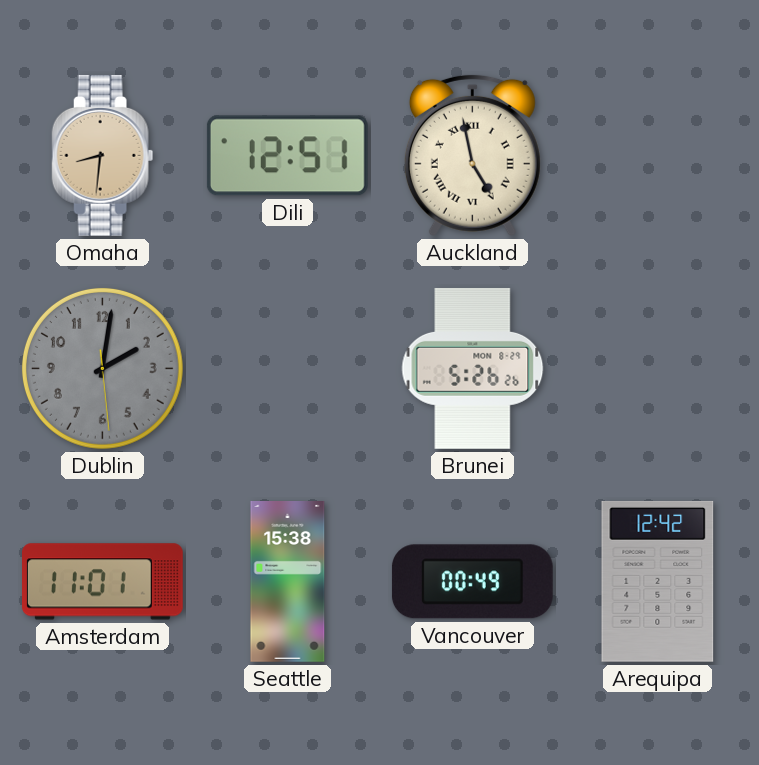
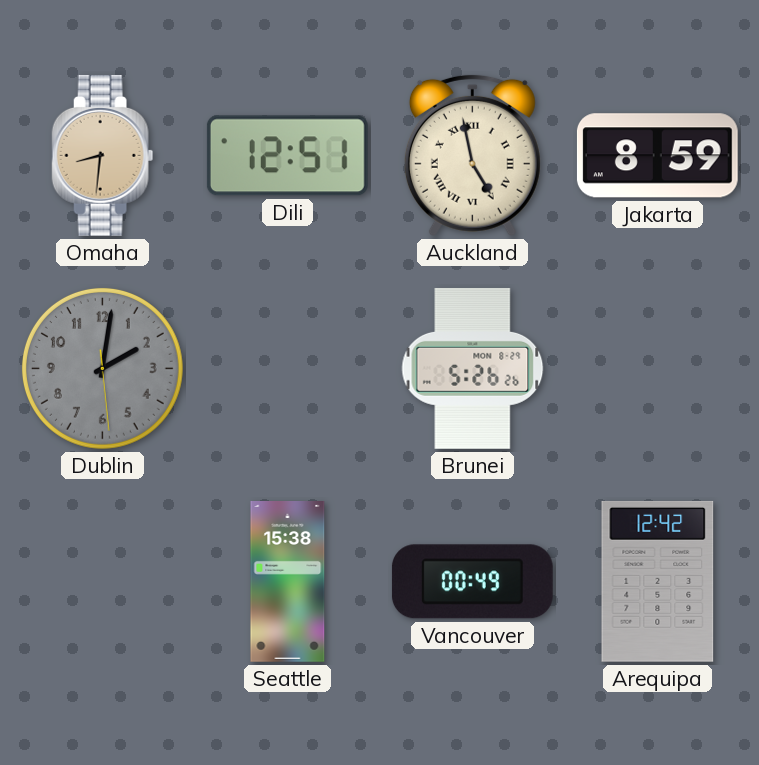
Jakarta: none -> 8:59 (657, 156)
Amsterdam: 11:01 -> none (103, 582)
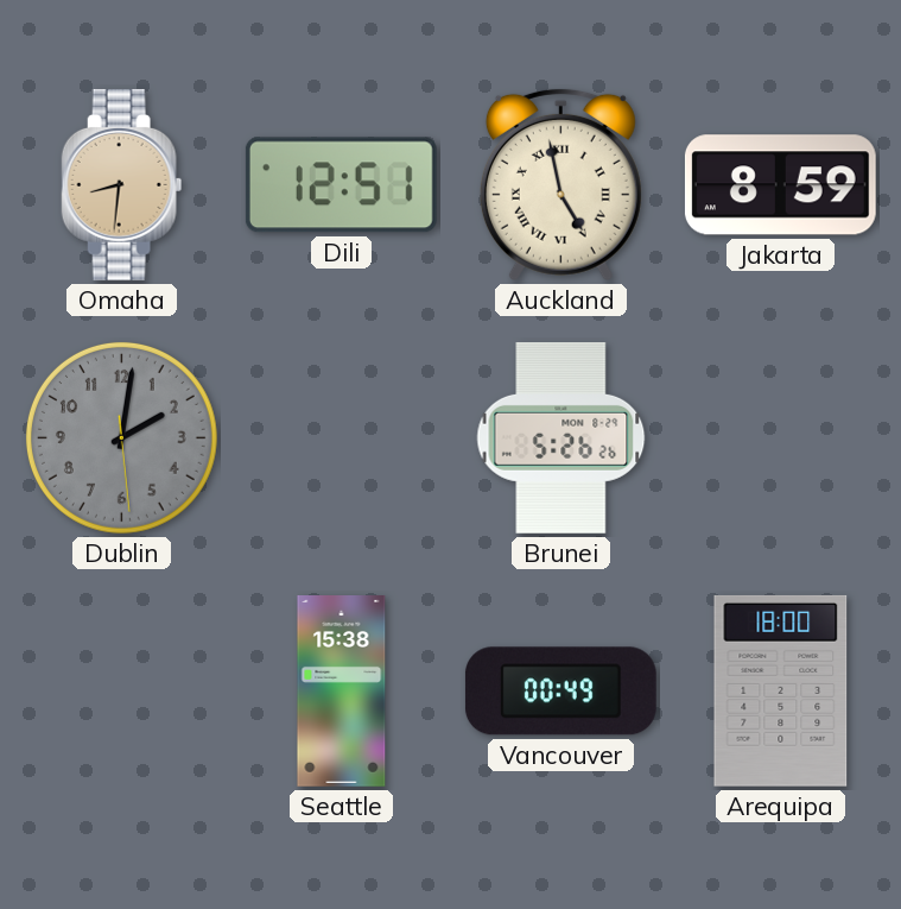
Arequipa: 12:42 -> 18:00 (781, 690)
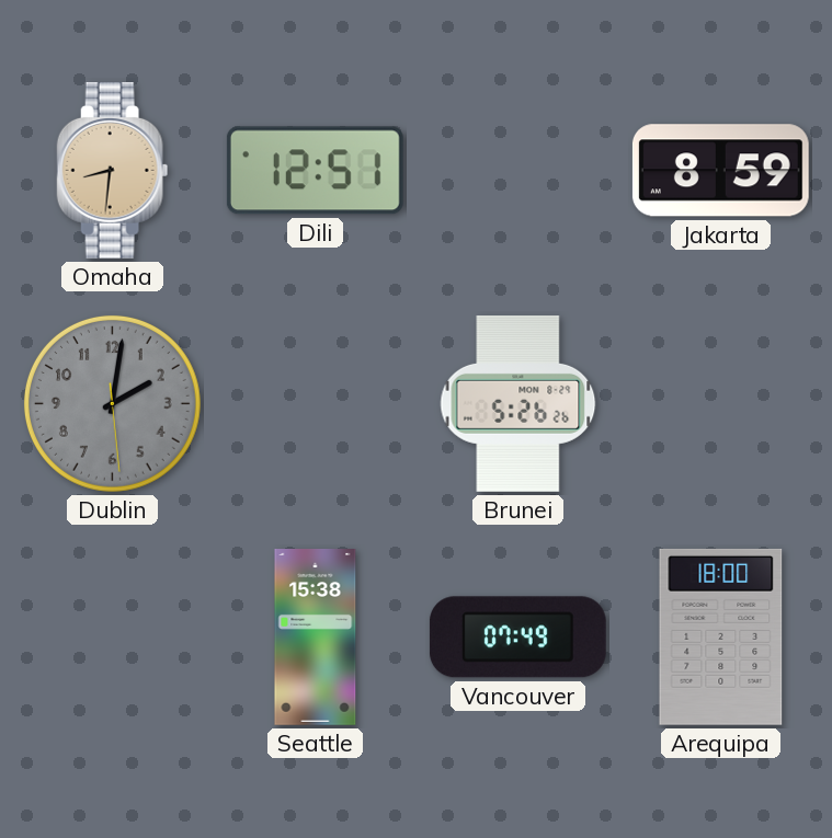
Auckland: 4:58 -> none (560, 184)
Vancouver: 00:49 -> 07:49 (517, 638)
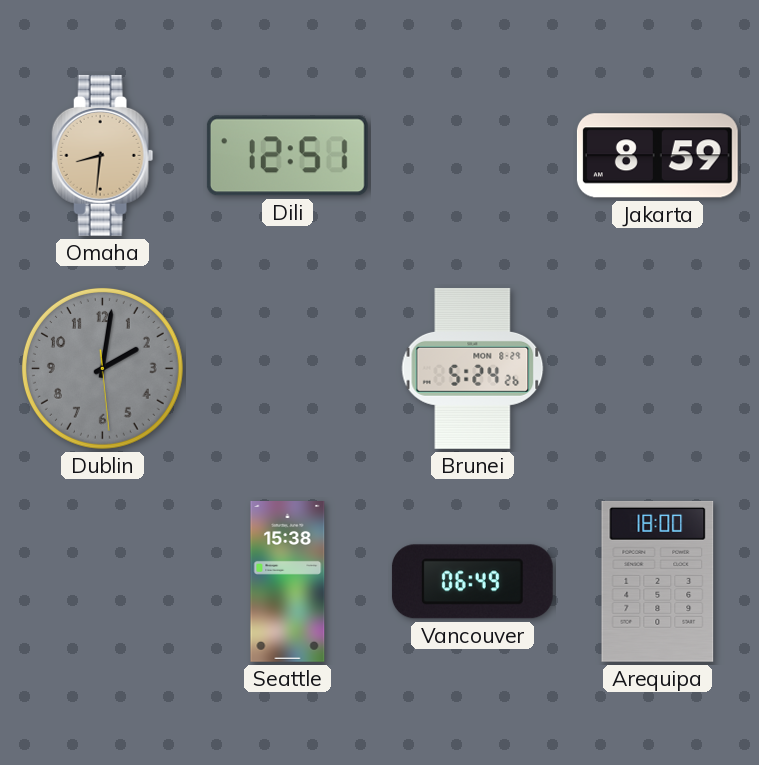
Brunei: 5:26 -> 5:24 (473, 368)
Vancouver: 07:49 -> 06:49 (472, 582)
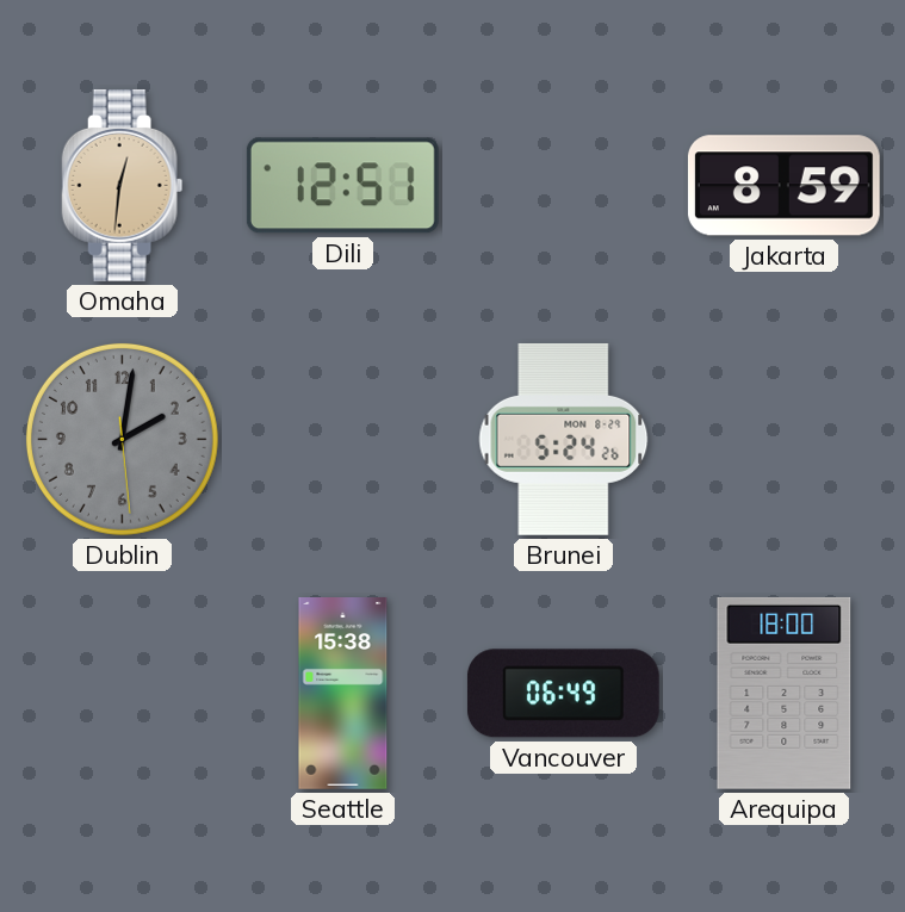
Omaha: 8:31 -> 12:31 (123, 185)
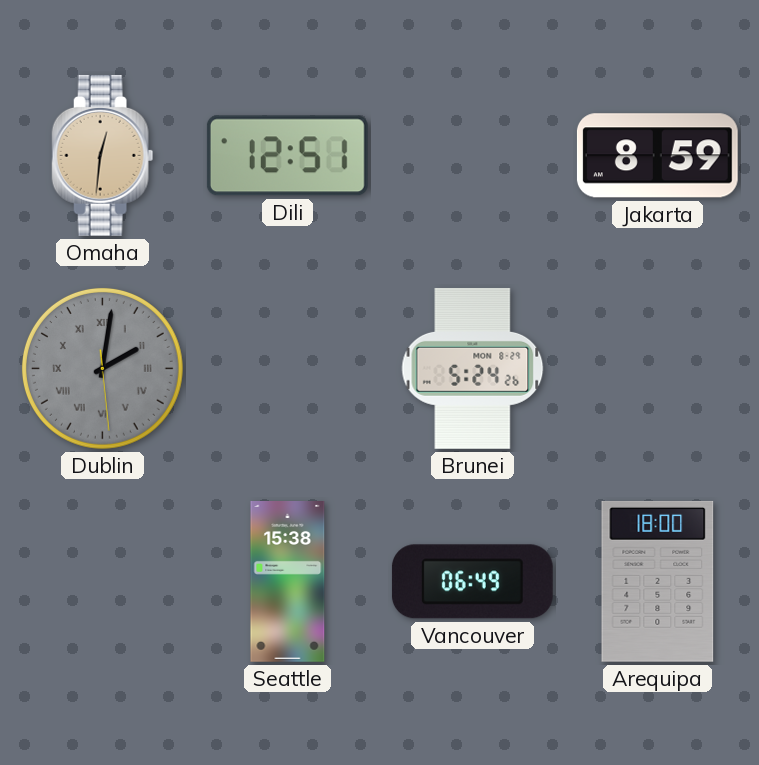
Dublin numerals: Arabic -> Roman (102, 368)
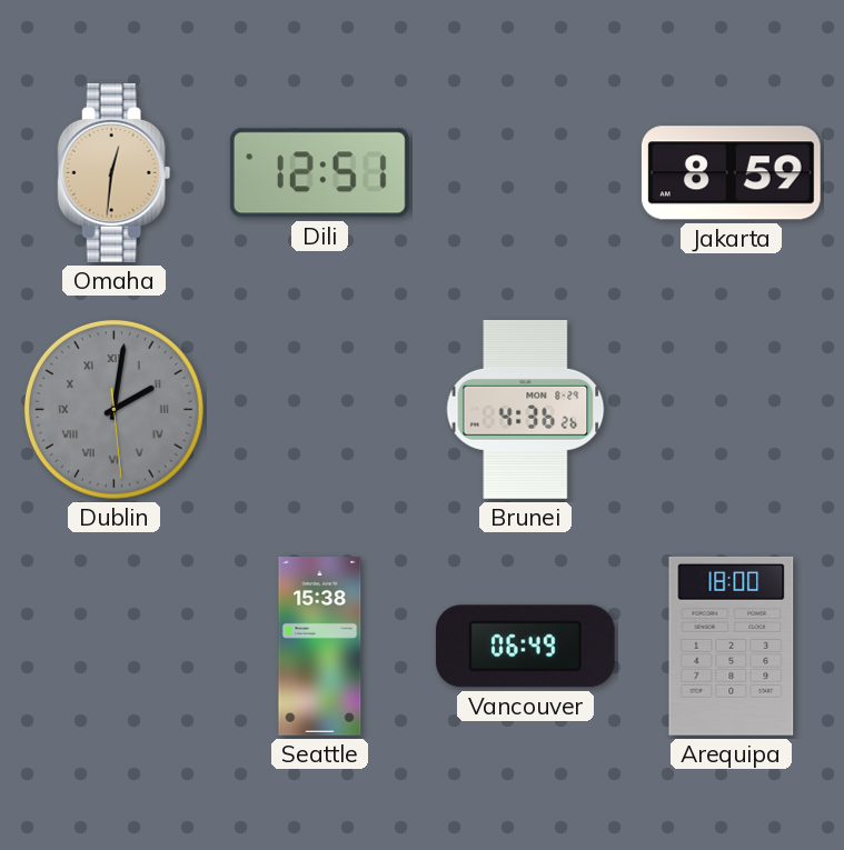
Brunei: 5:24 -> 4:36 (526, 409)
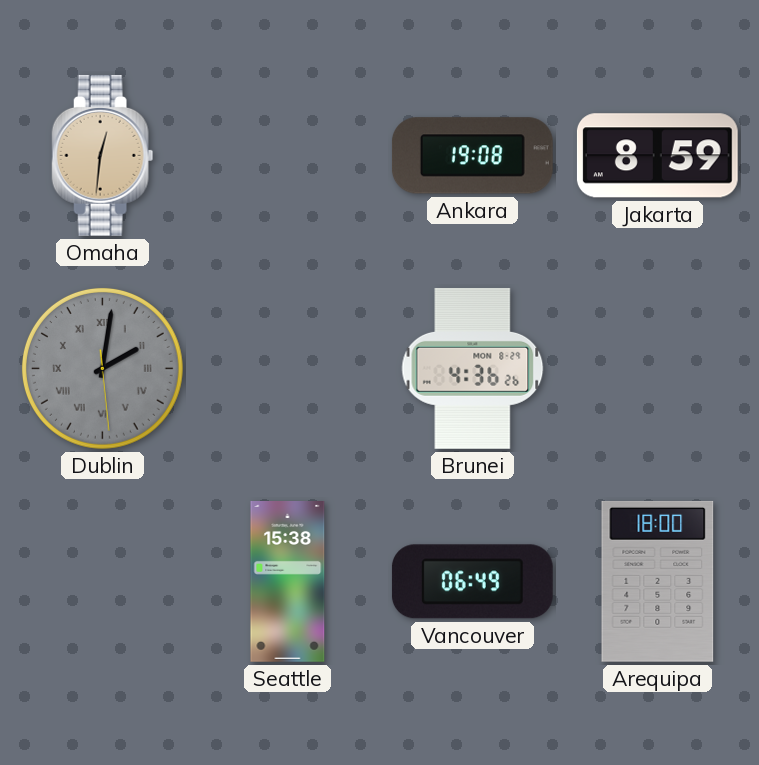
Dili: 12:51 -> none (319, 173)
Ankara: none -> 19:08 (472, 156)
